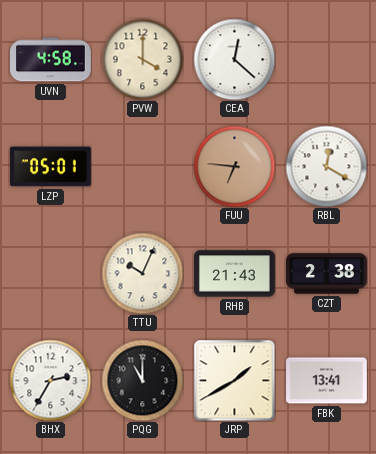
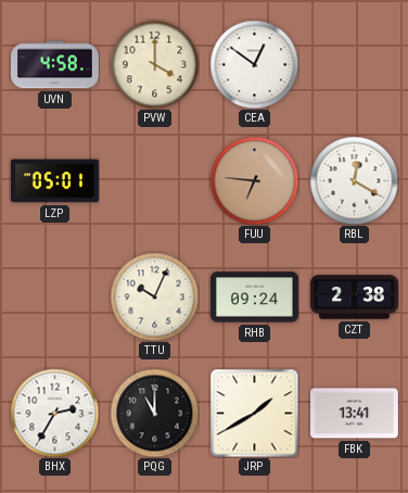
CEA: 12:22 -> 12:51 (254, 64)
RHB: 21:43 -> 09:24 (255, 298)
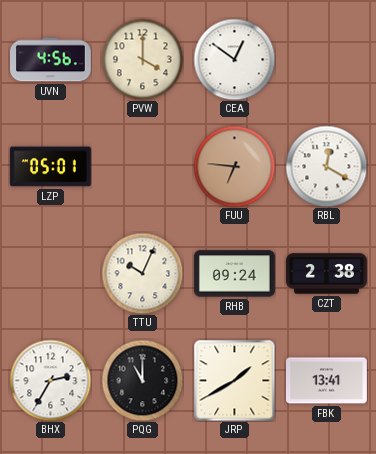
UVN: 4:58 -> 4:56 (51, 60)
